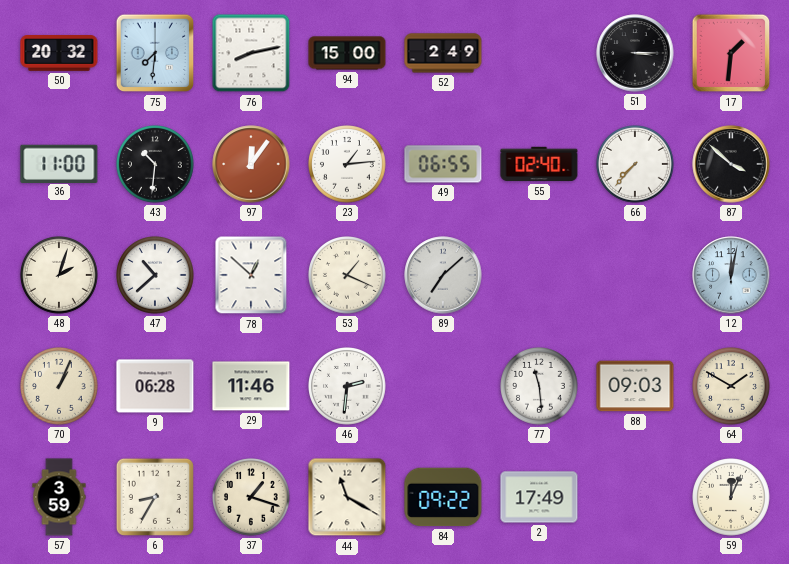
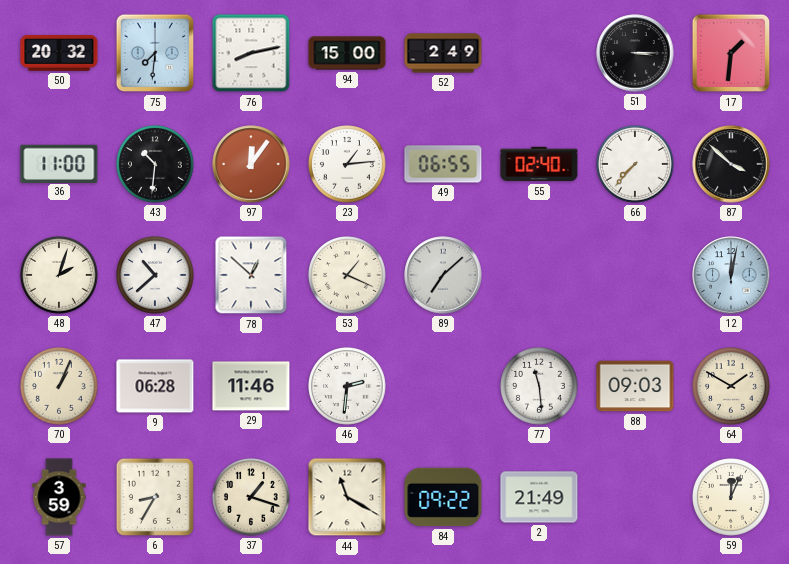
2: 17:49 -> 21:49 (539, 497)
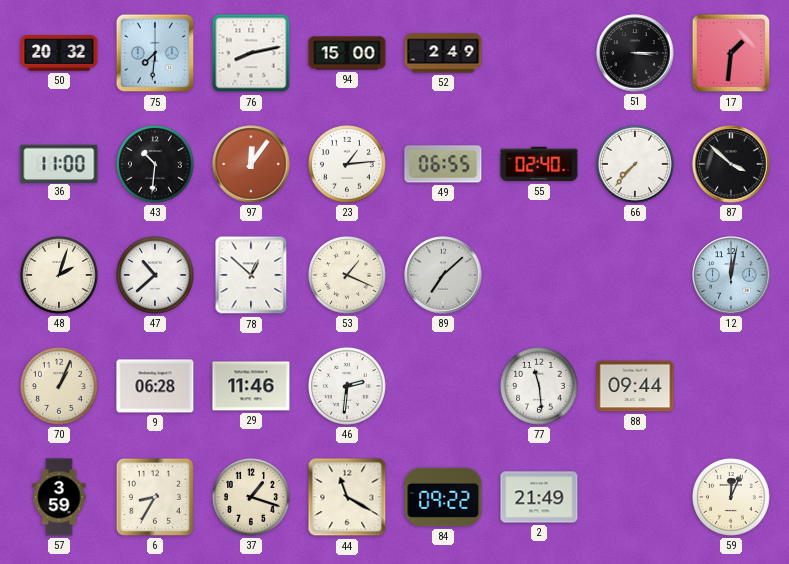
88: 09:03 -> 09:44 (635, 386)
64: 1:50 -> none (732, 387)
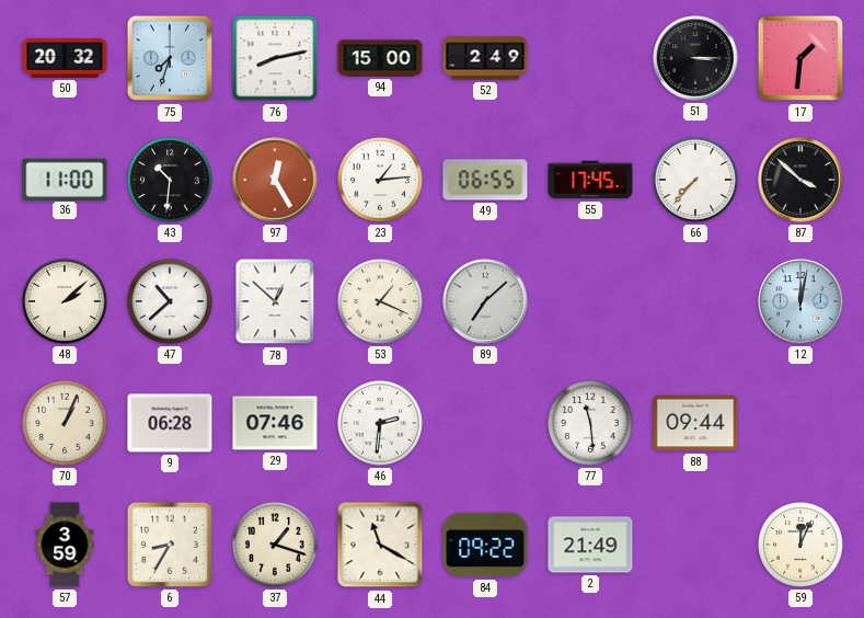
75: 7:31 -> 7:33 (170, 58)
97: 12:06 -> 12:25 (275, 180)
55: 02:40 -> 17:45 (590, 180)
48: 2:03 -> 2:08 (66, 302)
29: 11:46 -> 07:46 (275, 423)
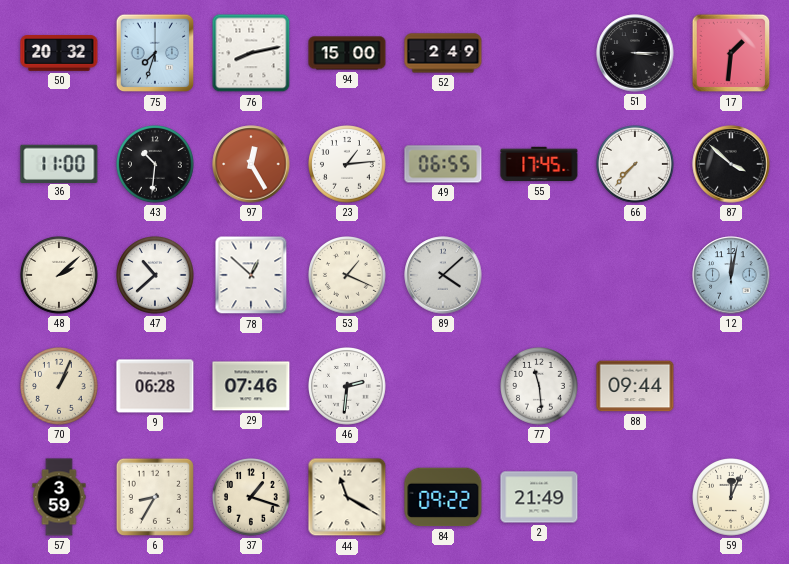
89: 7:08 -> 4:08 (443, 275)
